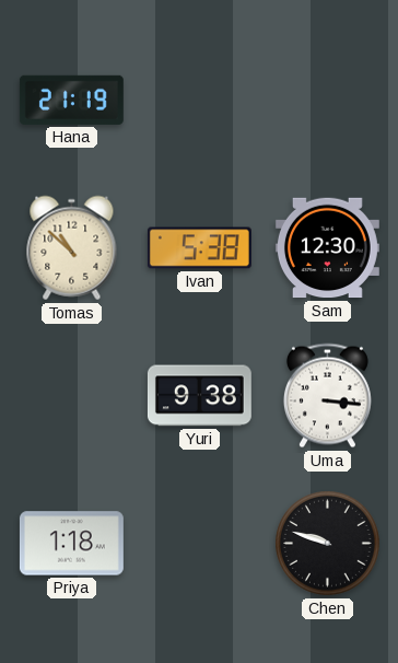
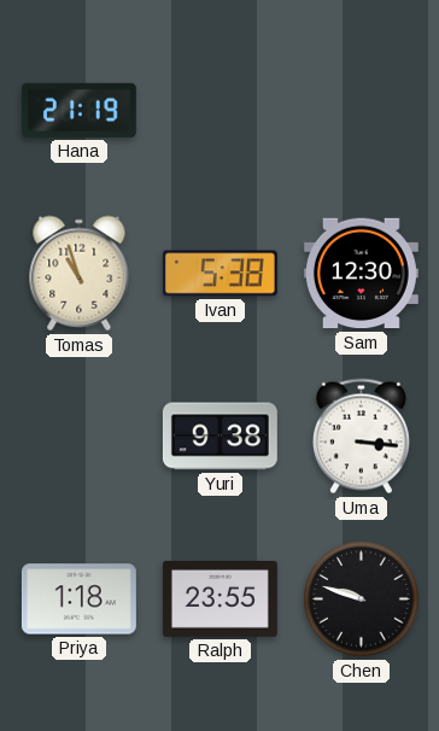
Tomas: 10:52 -> 10:57 (80, 274)
Ralph: none -> 23:55 (219, 598)
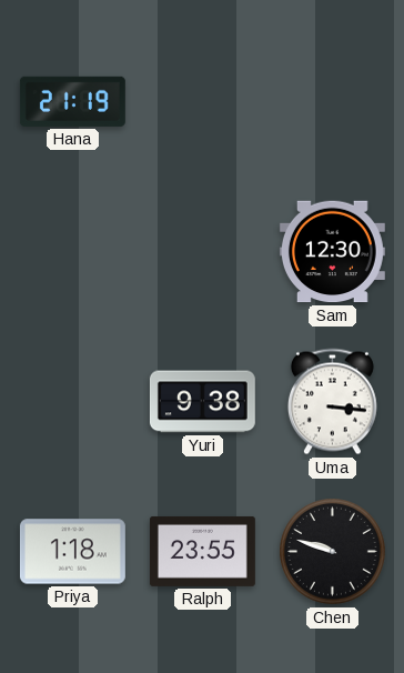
Tomas: 10:57 -> none (80, 274)
Ivan: 5:38 -> none (219, 274)
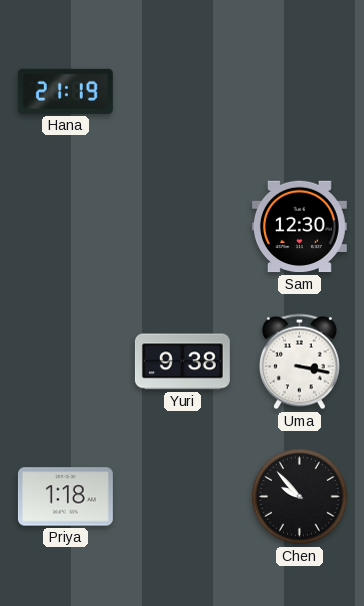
Uma: 3:16 -> 3:17 (299, 362)
Ralph: 23:55 -> none (202, 551)
Chen: 9:48 -> 9:53 (300, 497)
